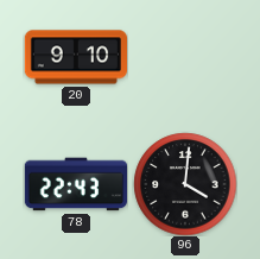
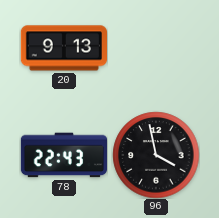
20: 9:10 -> 9:13 (63, 48)
96: 4:01 -> 3:58 (156, 155)
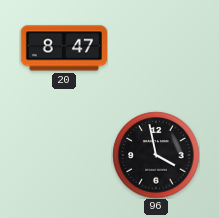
20: 9:13 -> 8:47 (63, 48)
78: 22:43 -> none (63, 155)
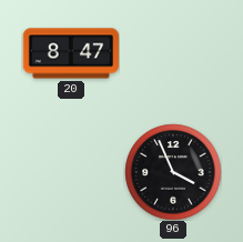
96: 3:58 -> 3:56 (173, 172)
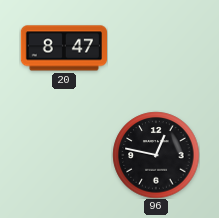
96: 3:56 -> 12:47 (156, 155)
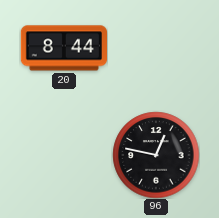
20: 8:47 -> 8:44 (63, 48)
